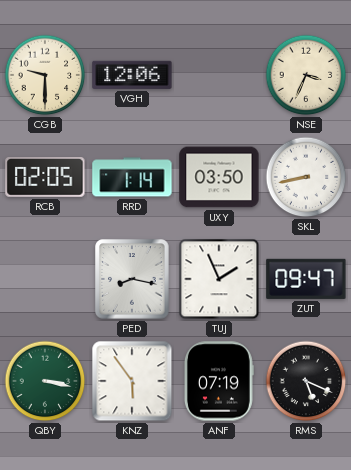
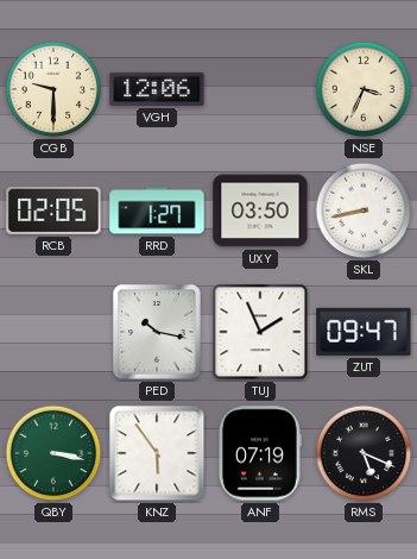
RRD: 1:14 -> 1:27 (157, 211)
PED: 8:17 -> 10:17 (157, 332)
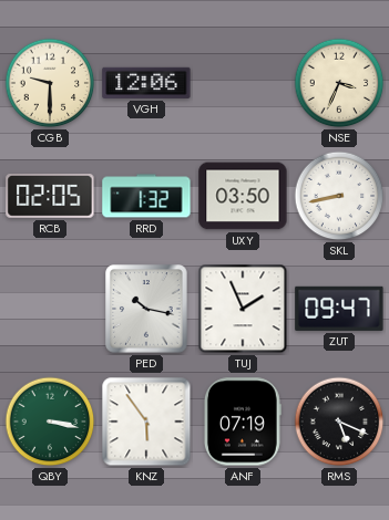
RRD: 1:27 -> 1:32 (146, 196)
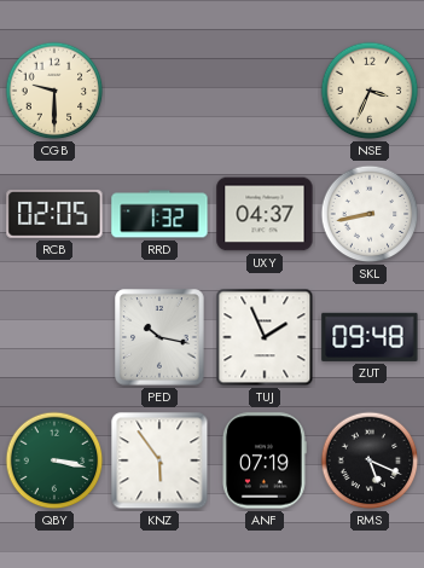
VGH: 12:06 -> none (146, 83)
UXY: 03:50 -> 04:37 (265, 214)
ZUT: 09:47 -> 09:48 (370, 337)
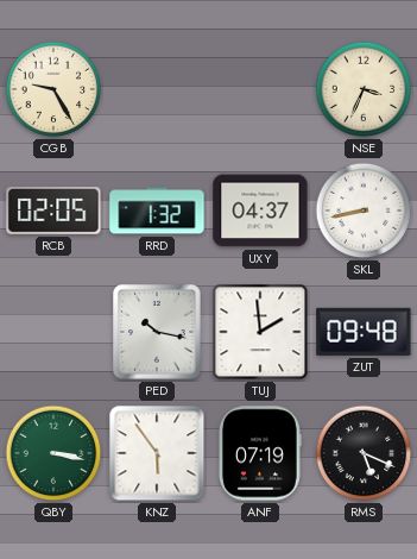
CGB: 9:30 -> 9:25 (53, 89)
TUJ: 1:56 -> 1:59 (260, 332)
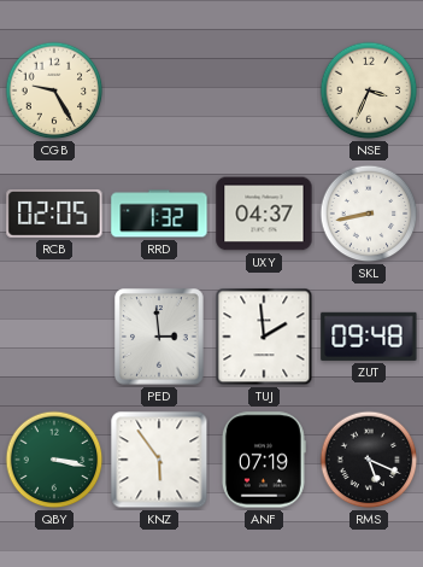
PED: 10:17 -> 2:59 (159, 337)
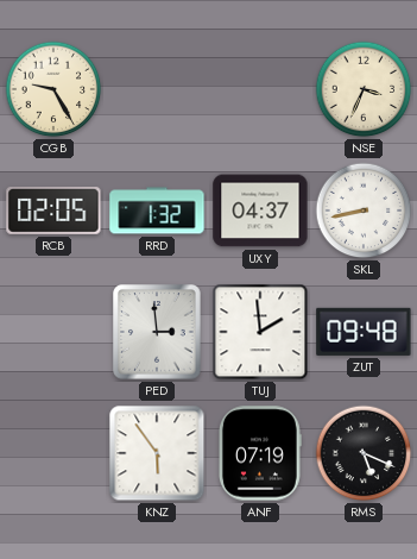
QBY: 3:17 -> none (54, 460)
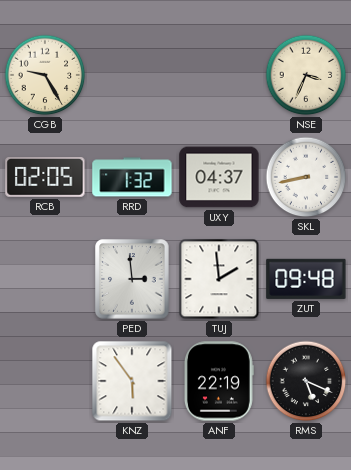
ANF: 07:19 -> 22:19 (218, 381)
